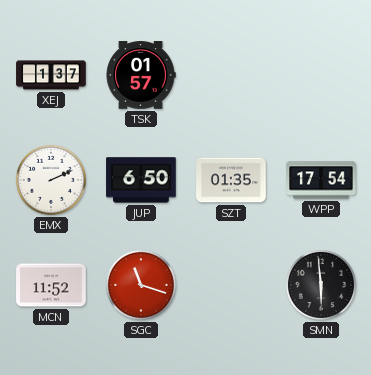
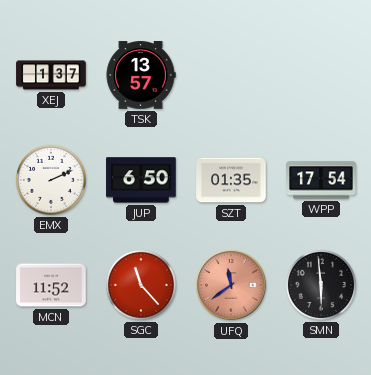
TSK: 01:57 -> 13:57 (141, 75)
SGC: 11:18 -> 11:23 (141, 285)
UFQ: none -> 11:39 (231, 285)
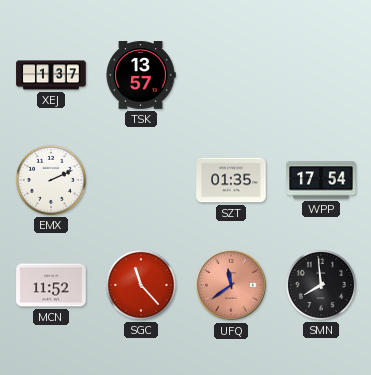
JUP: 6:50 -> none (141, 180)
SMN: 5:59 -> 7:59 (321, 285)
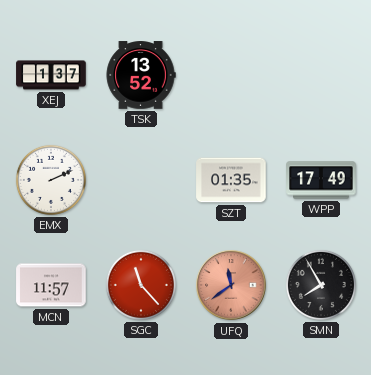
TSK: 13:57 -> 13:52 (141, 75)
WPP: 17:54 -> 17:49 (321, 180)
MCN: 11:52 -> 11:57 (51, 285)
SMN: 7:59 -> 7:55 (321, 285)
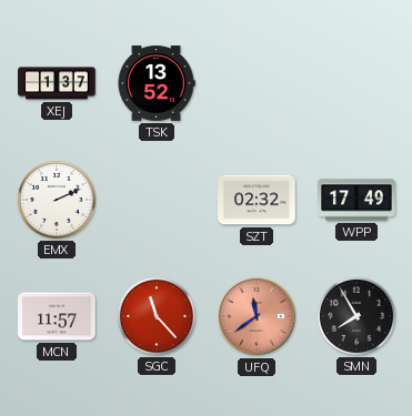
SZT: 01:35 -> 02:32 (257, 200)
